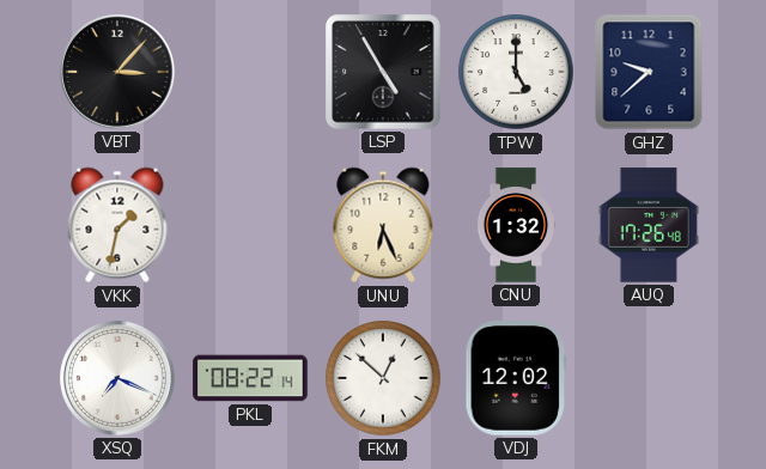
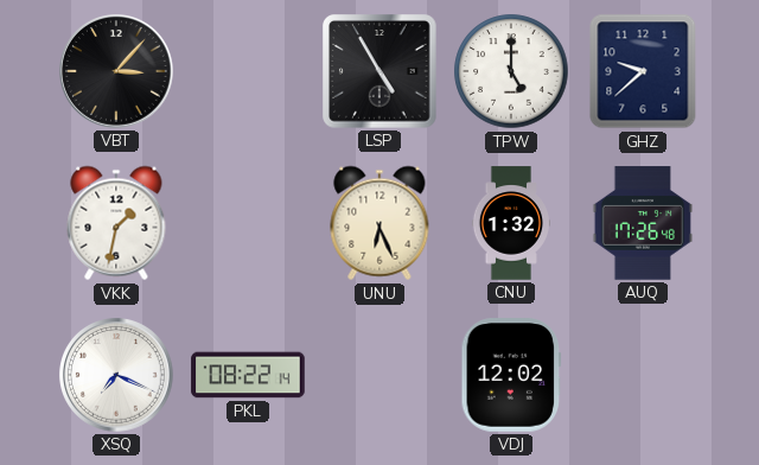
FKM: 12:52 -> none (383, 378)
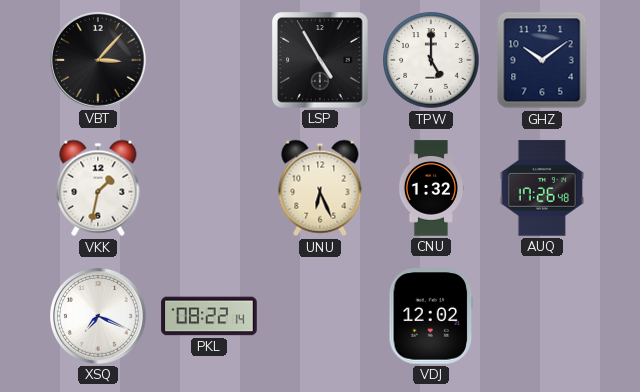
GHZ: 9:38 -> 10:09 (542, 60)
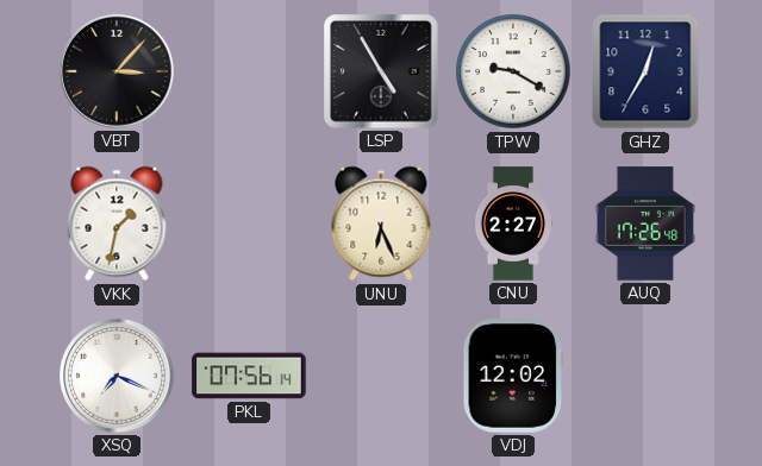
TPW: 5:00 -> 9:20 (513, 71)
GHZ: 10:09 -> 12:35 (645, 71)
CNU: 1:32 -> 2:27 (512, 223)
PKL: 08:22 -> 07:56 (249, 376)
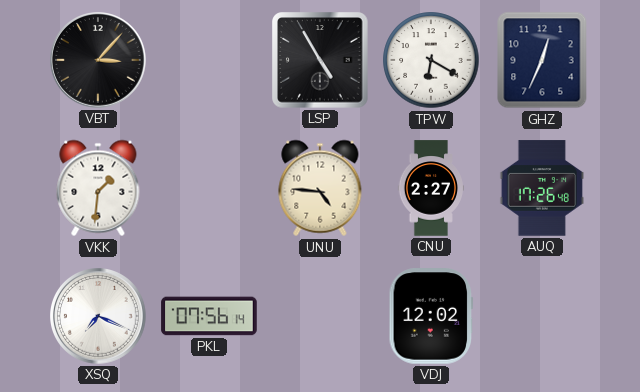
TPW: 9:20 -> 6:20 (431, 60)
GHZ: 12:35 -> 12:34 (542, 60)
VKK: 1:32 -> 1:31 (98, 188)
UNU: 6:26 -> 4:46 (320, 188)
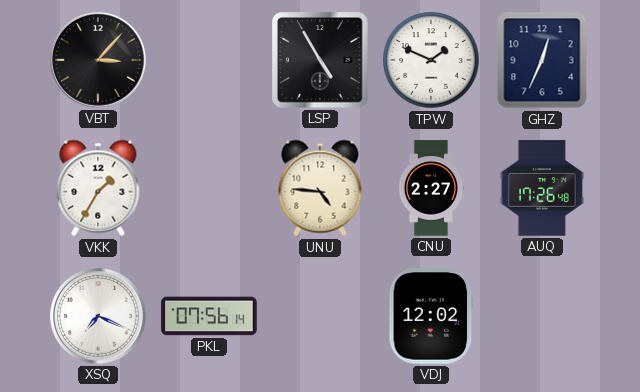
TPW: 6:20 -> 1:49 (431, 60)
VKK: 1:31 -> 1:35 (98, 188)
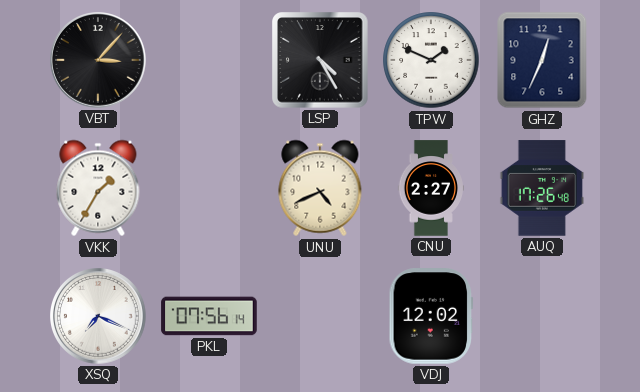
LSP: 4:55 -> 4:25 (320, 60)
UNU: 4:46 -> 4:41 (320, 188)
